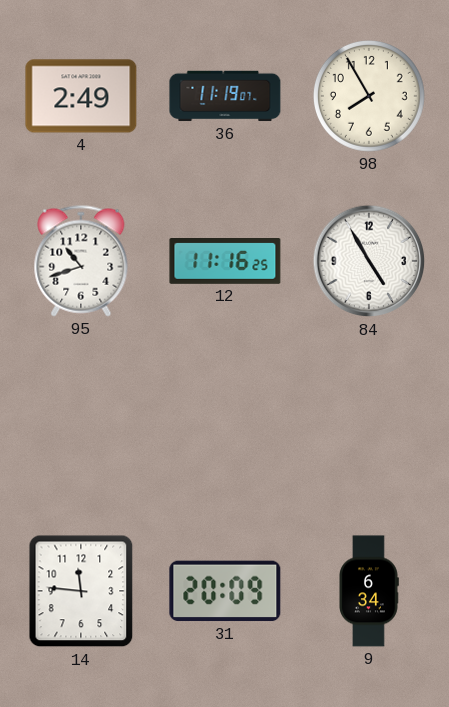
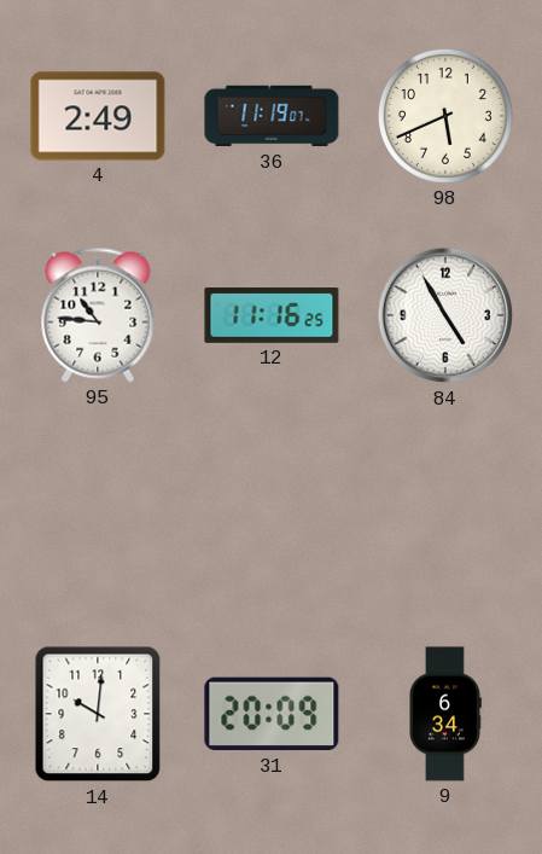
98: 7:55 -> 5:41 (445, 116)
95: 10:42 -> 10:46 (98, 315)
14: 11:46 -> 10:01 (98, 714)
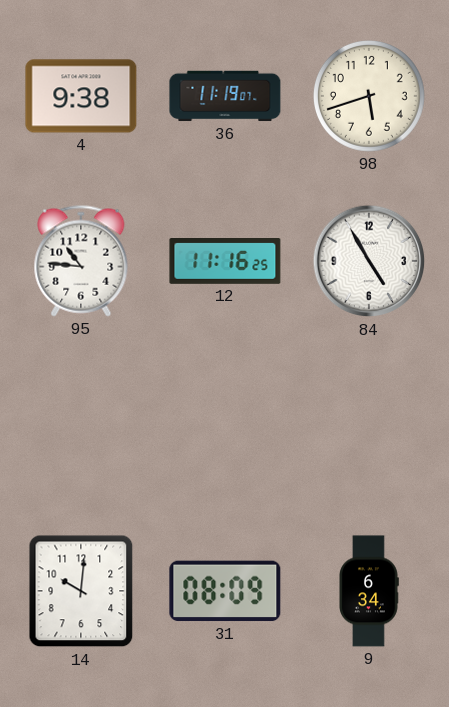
4: 2:49 -> 9:38 (81, 96)
98: 5:41 -> 5:42 (369, 96)
31: 20:09 -> 08:09 (225, 591)
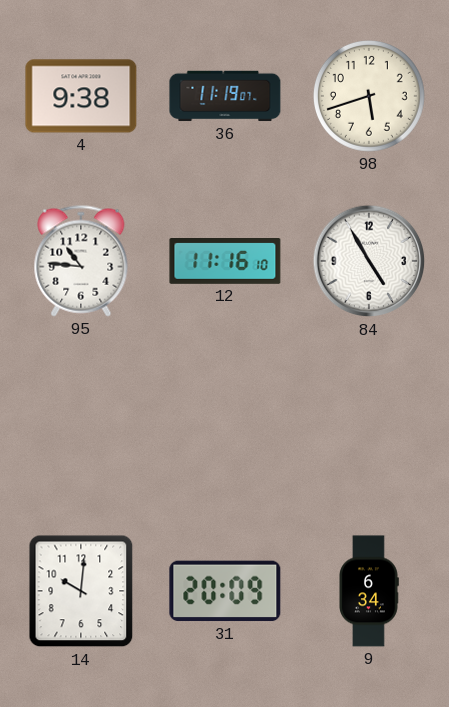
12: 11:16:25 -> 11:16:10 (225, 262)
31: 08:09 -> 20:09 (225, 591)
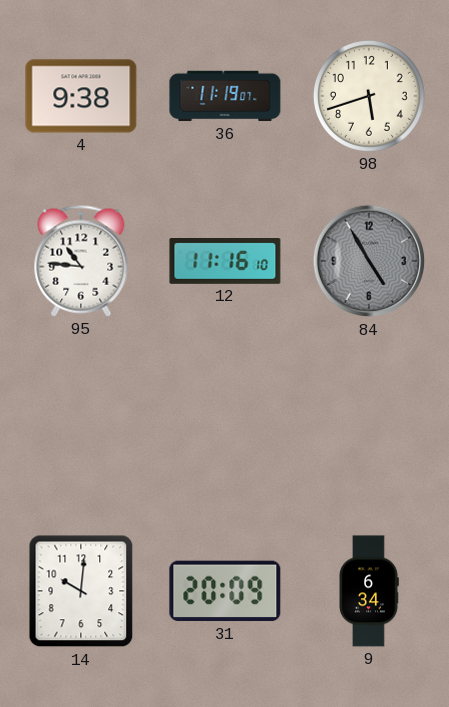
84 dial: white -> grey (369, 261)
